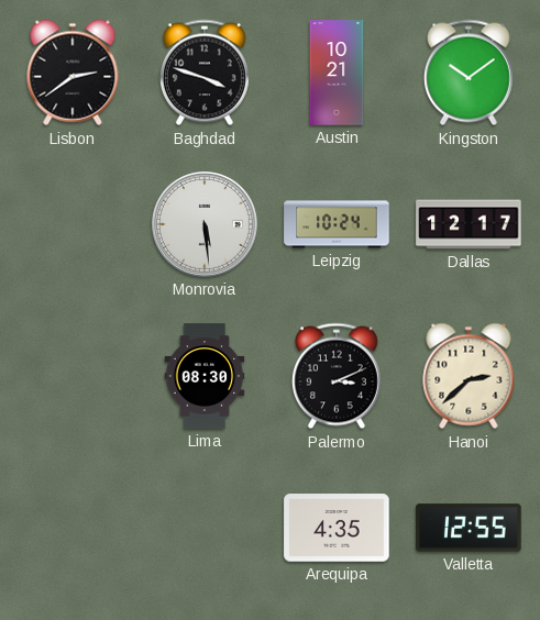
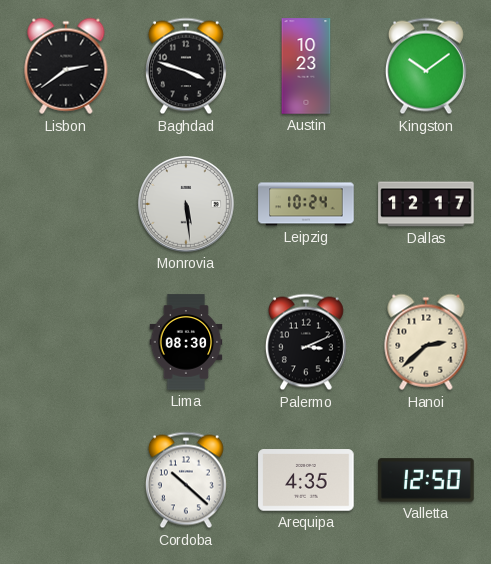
Austin: 10:21 -> 10:23 (306, 66)
Cordoba: none -> 10:22 (186, 480)
Valletta: 12:55 -> 12:50 (426, 480)
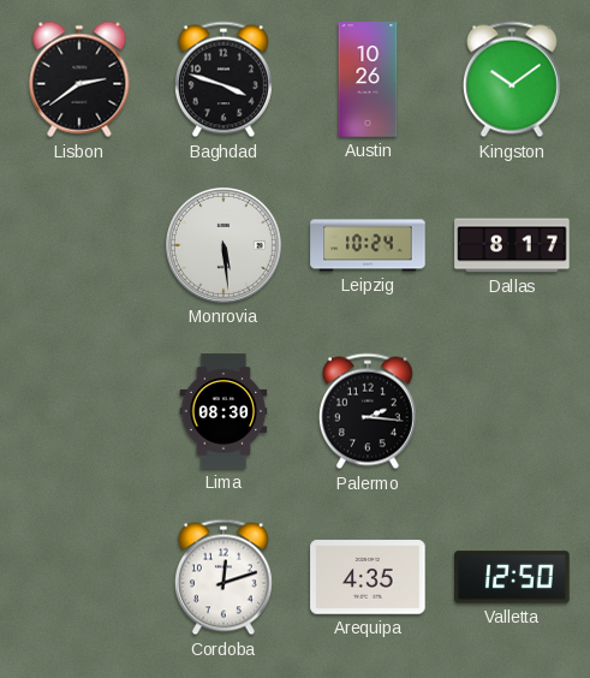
Austin: 10:23 -> 10:26 (368, 79)
Dallas: 12:17 -> 8:17 (512, 245)
Palermo: 3:11 -> 2:16 (368, 411)
Hanoi: 2:38 -> none (426, 342)
Cordoba: 10:22 -> 12:12 (224, 577)
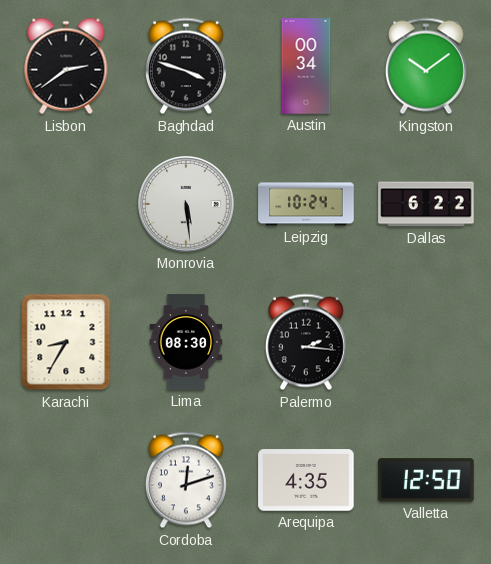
Austin: 10:26 -> 00:34 (306, 66)
Dallas: 8:17 -> 6:22 (426, 204)
Karachi: none -> 8:35 (66, 342)
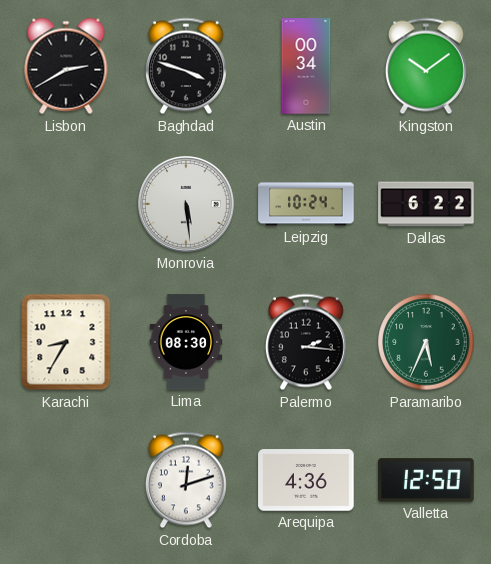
Lisbon: 2:39 -> 2:40 (66, 66)
Paramaribo: none -> 5:34 (426, 342)
Arequipa: 4:35 -> 4:36 (306, 480)
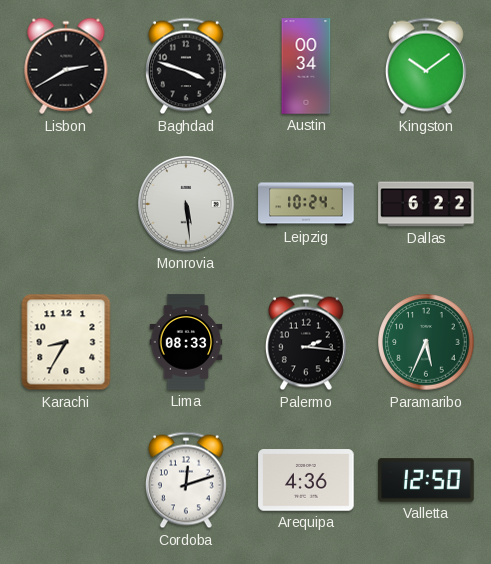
Lima: 08:30 -> 08:33 (186, 342)
